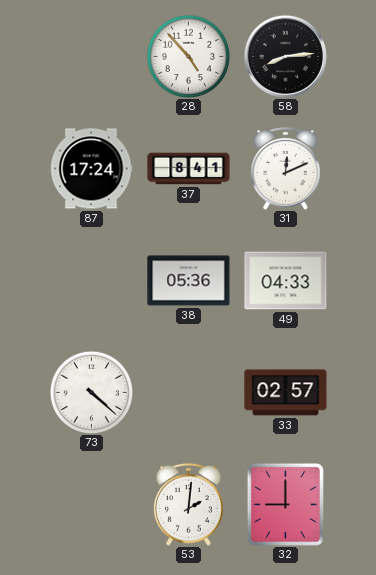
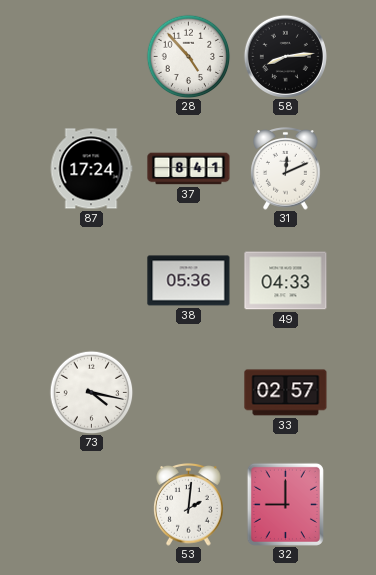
73: 4:22 -> 4:17 (91, 392)
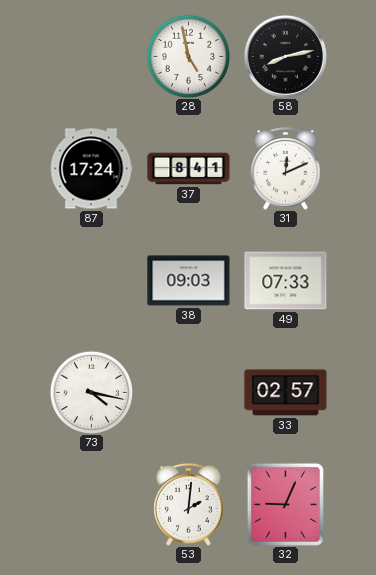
28: 4:53 -> 4:58 (188, 56)
58: 8:14 -> 8:13 (285, 56)
38: 05:36 -> 09:03 (189, 281)
49: 04:33 -> 07:33 (286, 281)
32: 9:00 -> 9:04 (285, 504)
